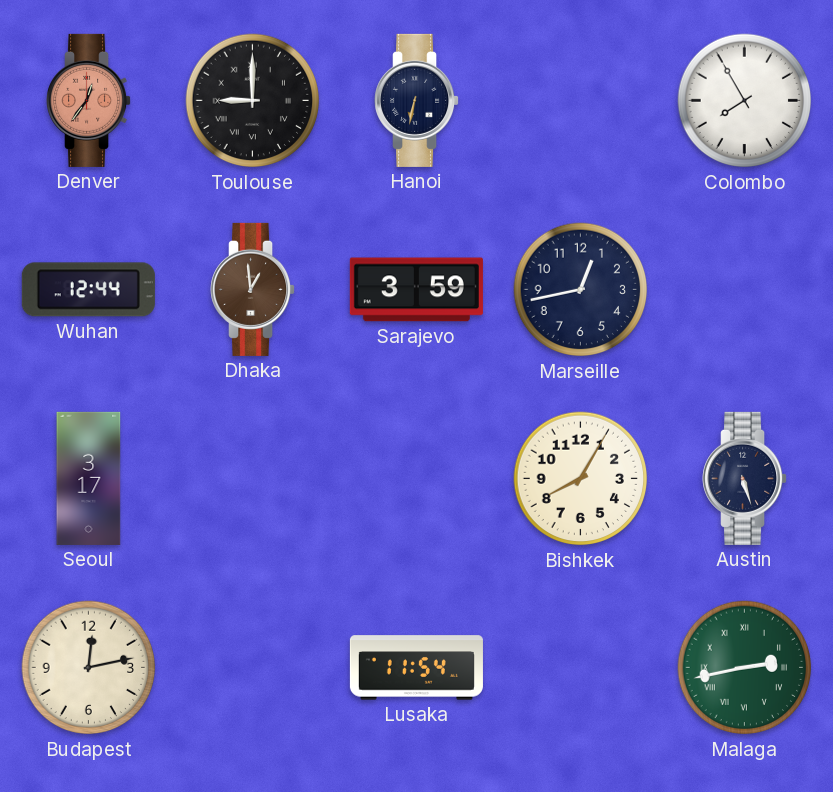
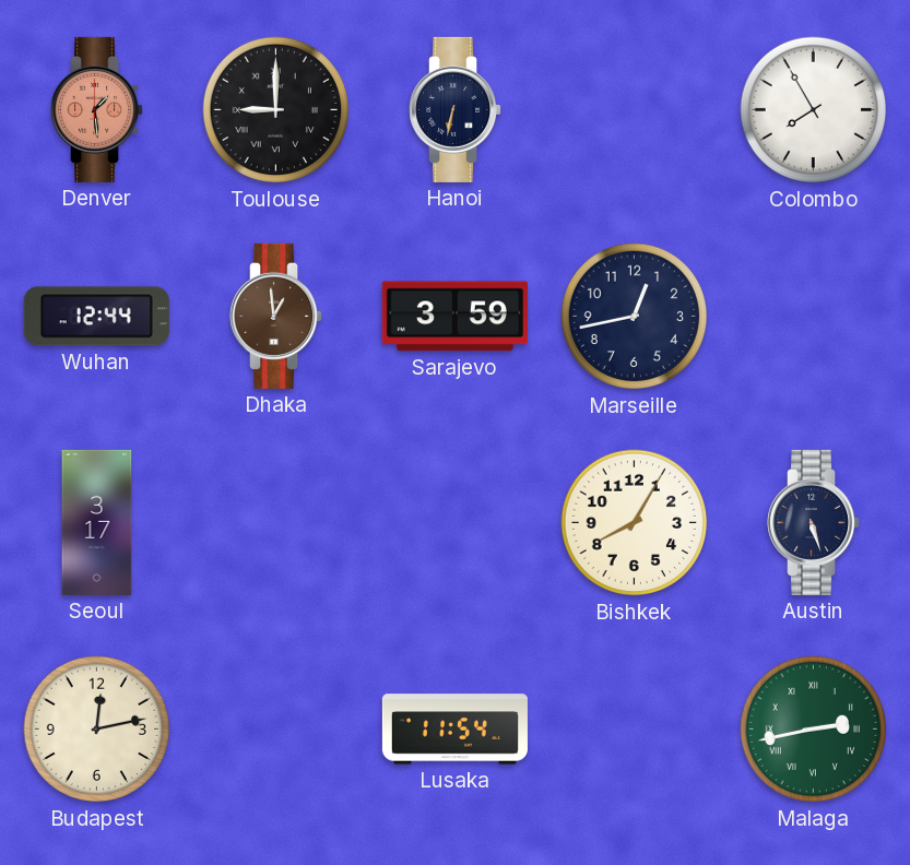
Denver: 12:36 -> 1:29 (97, 109)
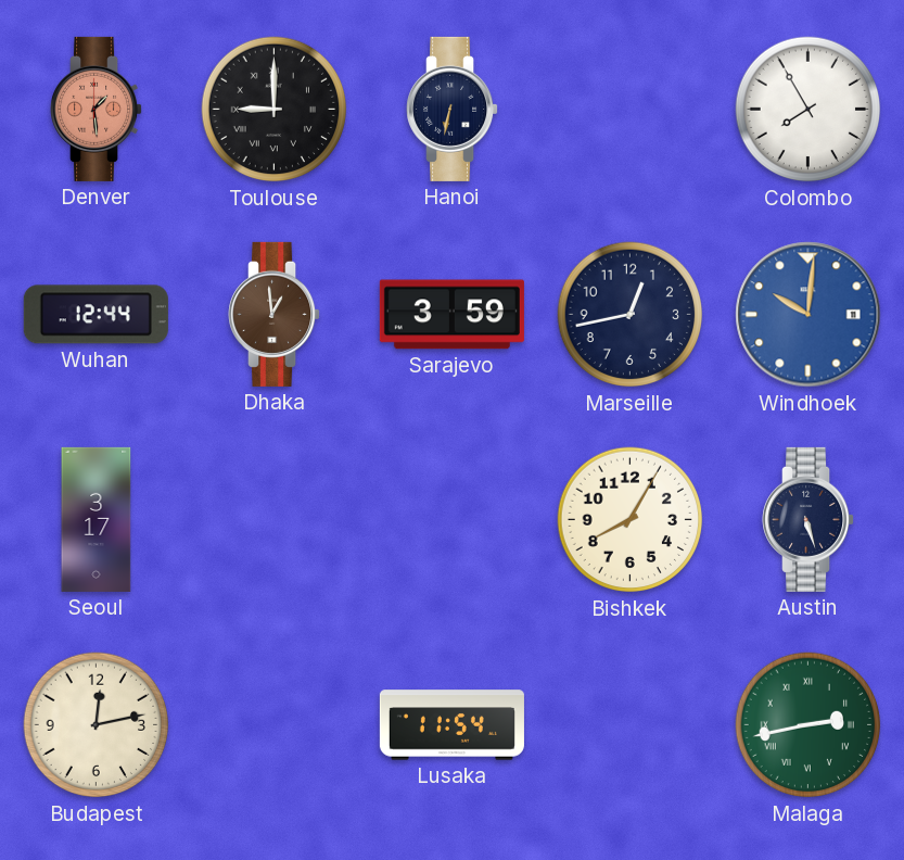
Windhoek: none -> 10:01 (808, 315)
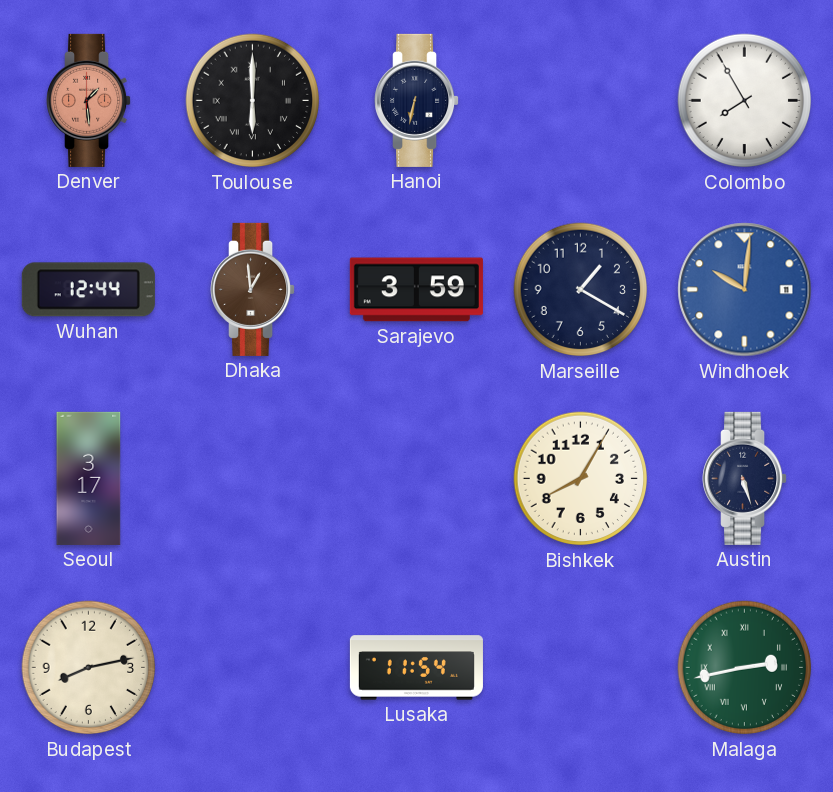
Toulouse: 9:00 -> 6:00 (253, 101)
Marseille: 12:43 -> 1:20 (581, 290)
Budapest: 12:13 -> 8:13 (89, 668)
